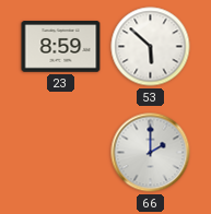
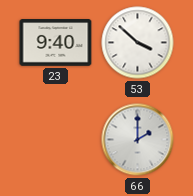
23: 8:59 -> 9:40 (56, 43)
53: 5:52 -> 3:52 (138, 43)
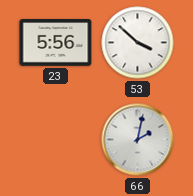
23: 9:40 -> 5:56 (56, 43)
66: 2:00 -> 2:02 (138, 140)
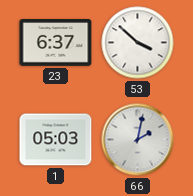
23: 5:56 -> 6:37 (56, 43)
1: none -> 05:03 (56, 140)
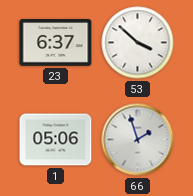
1: 05:03 -> 05:06 (56, 140)
66: 2:02 -> 1:57 (138, 140)
